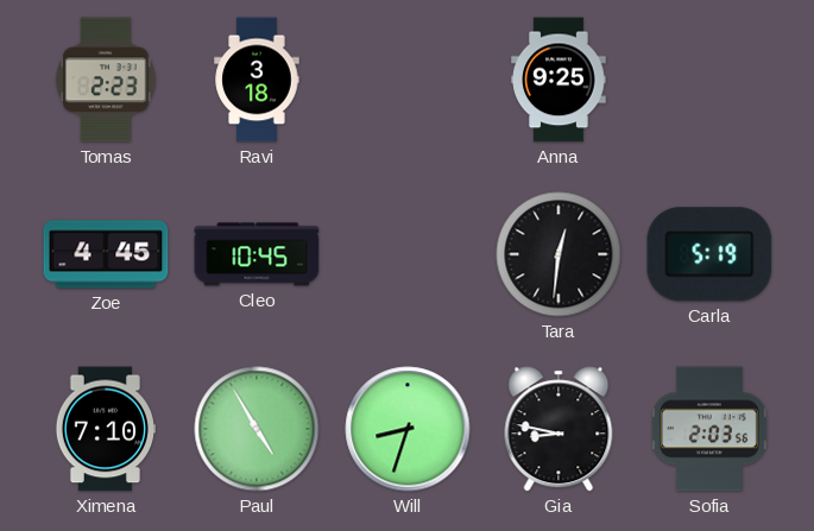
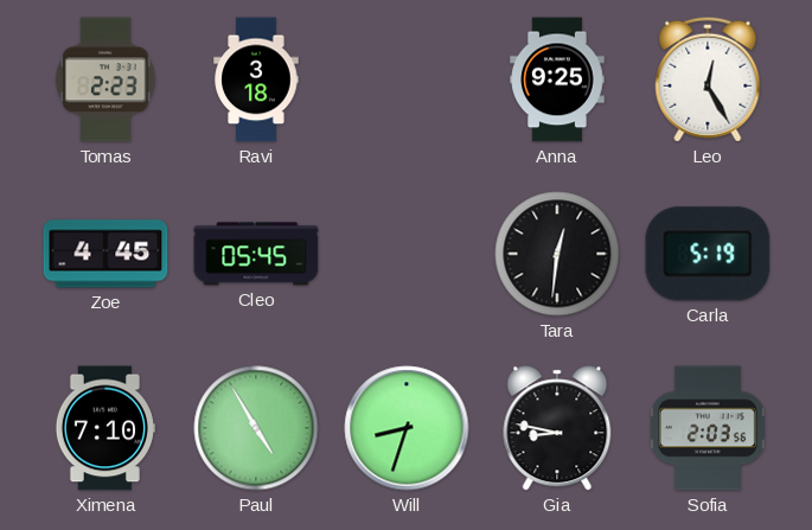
Leo: none -> 12:25 (708, 79)
Cleo: 10:45 -> 05:45 (256, 254)
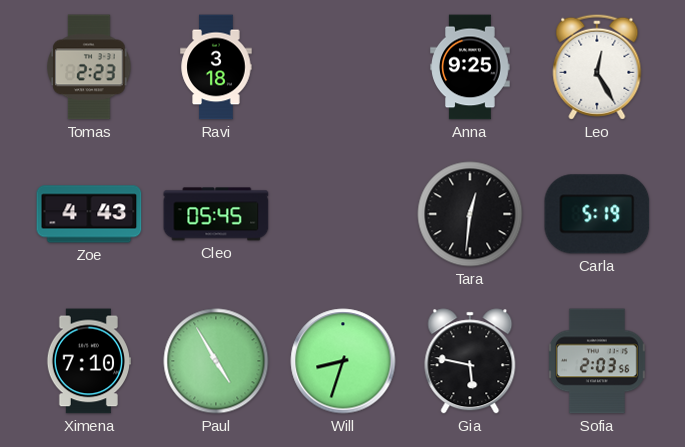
Zoe: 4:45 -> 4:43 (89, 214)
Gia: 8:47 -> 5:47 (470, 361)
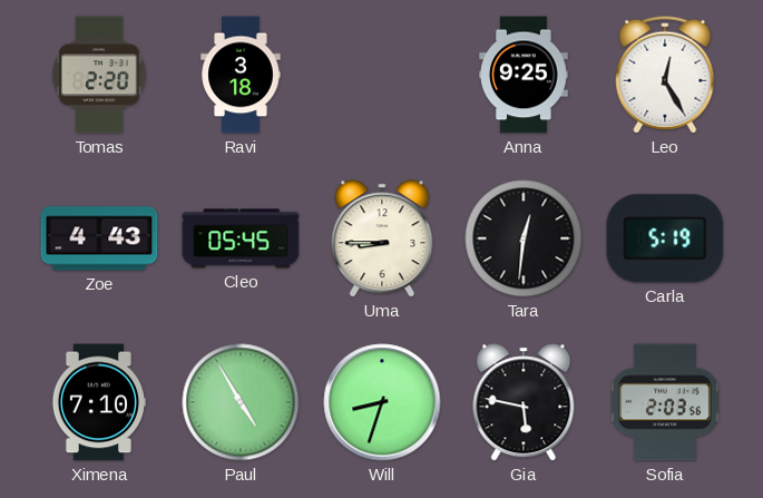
Tomas: 2:23 -> 2:20 (99, 75)
Uma: none -> 8:45 (382, 238)
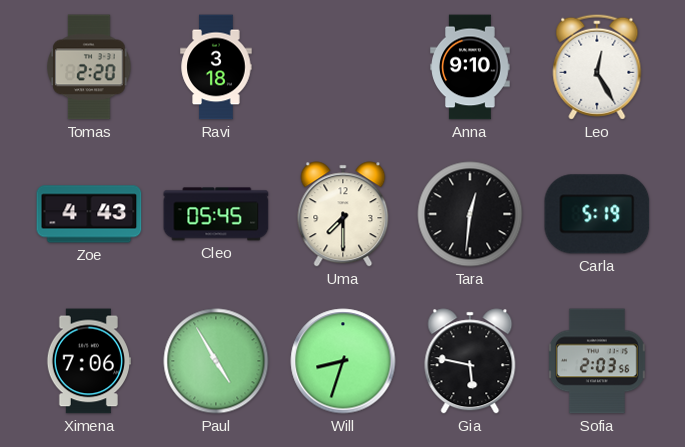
Anna: 9:25 -> 9:10 (470, 67)
Uma: 8:45 -> 7:30 (343, 214)
Ximena: 7:10 -> 7:06 (88, 361)
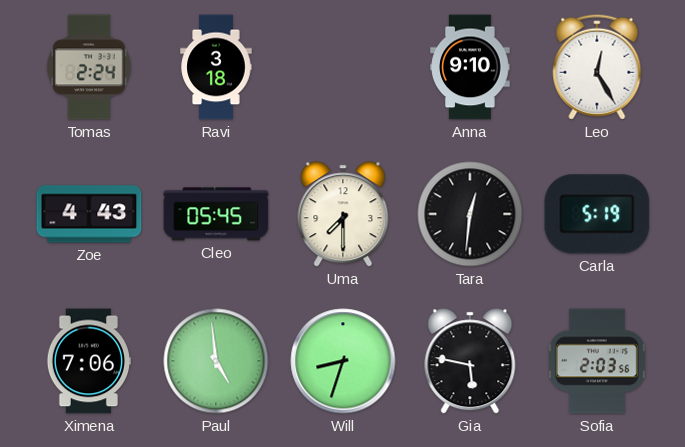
Tomas: 2:20 -> 2:24 (89, 67)
Paul: 4:55 -> 4:59 (216, 361)
